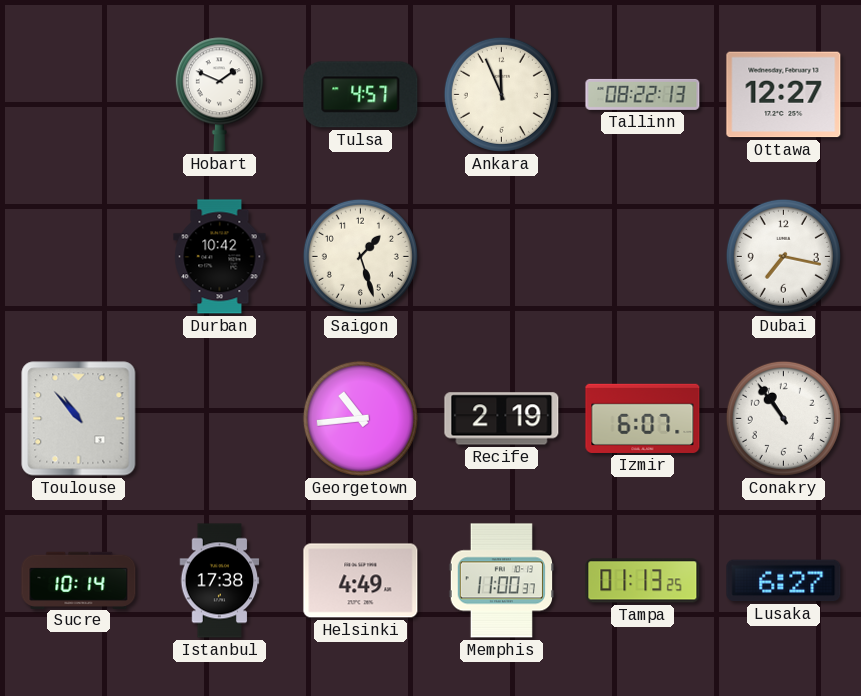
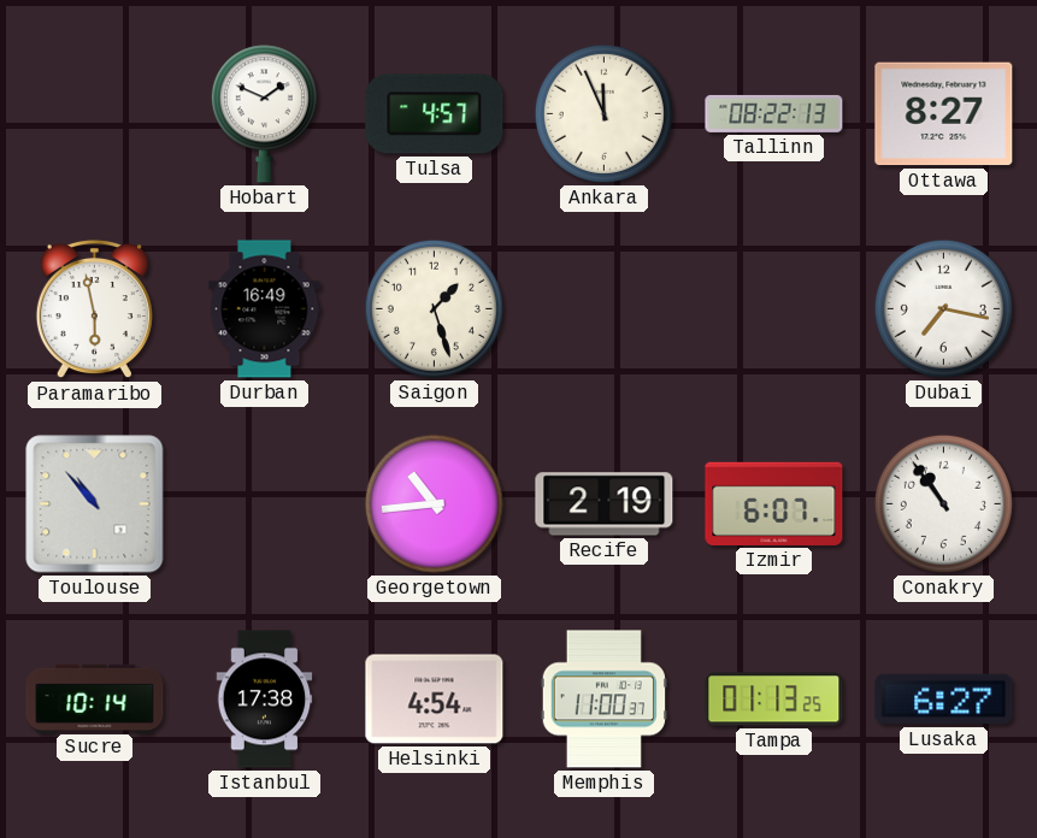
Ottawa: 12:27 -> 8:27 (944, 114)
Paramaribo: none -> 5:58 (94, 309)
Durban: 10:42 -> 16:49 (265, 309)
Helsinki: 4:49 -> 4:54 (435, 700)
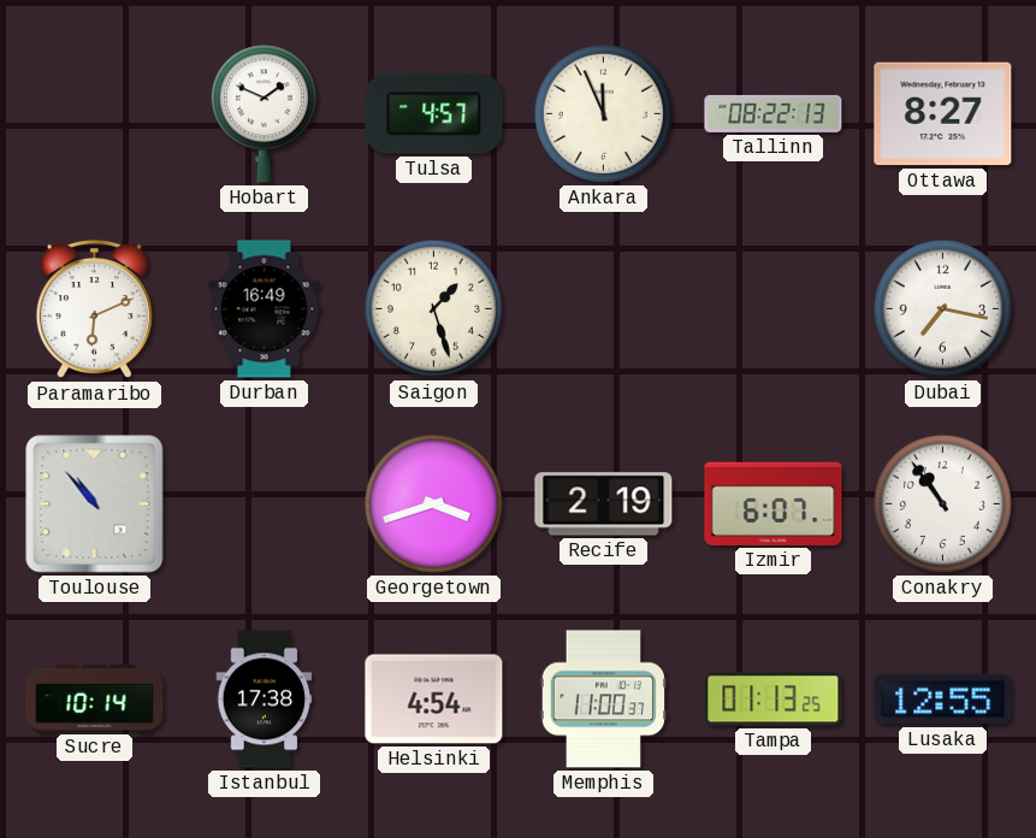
Paramaribo: 5:58 -> 6:11 (94, 309)
Georgetown: 10:44 -> 3:42 (433, 503)
Lusaka: 6:27 -> 12:55 (943, 700)
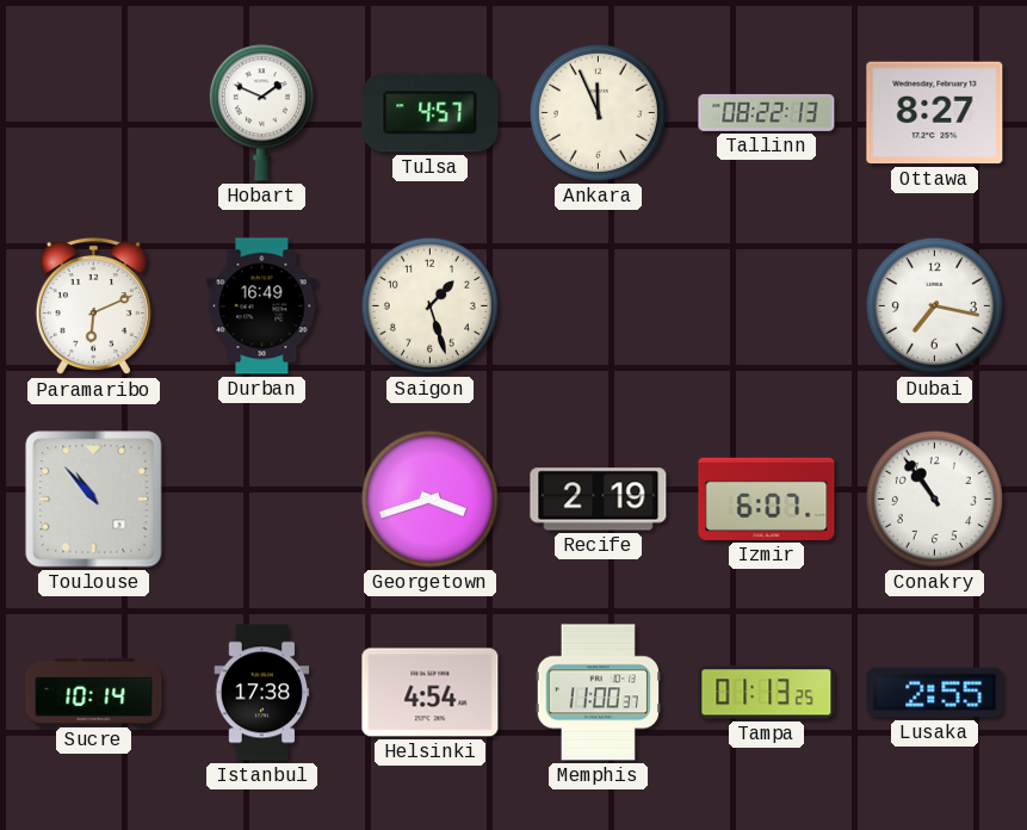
Lusaka: 12:55 -> 2:55 (935, 693)
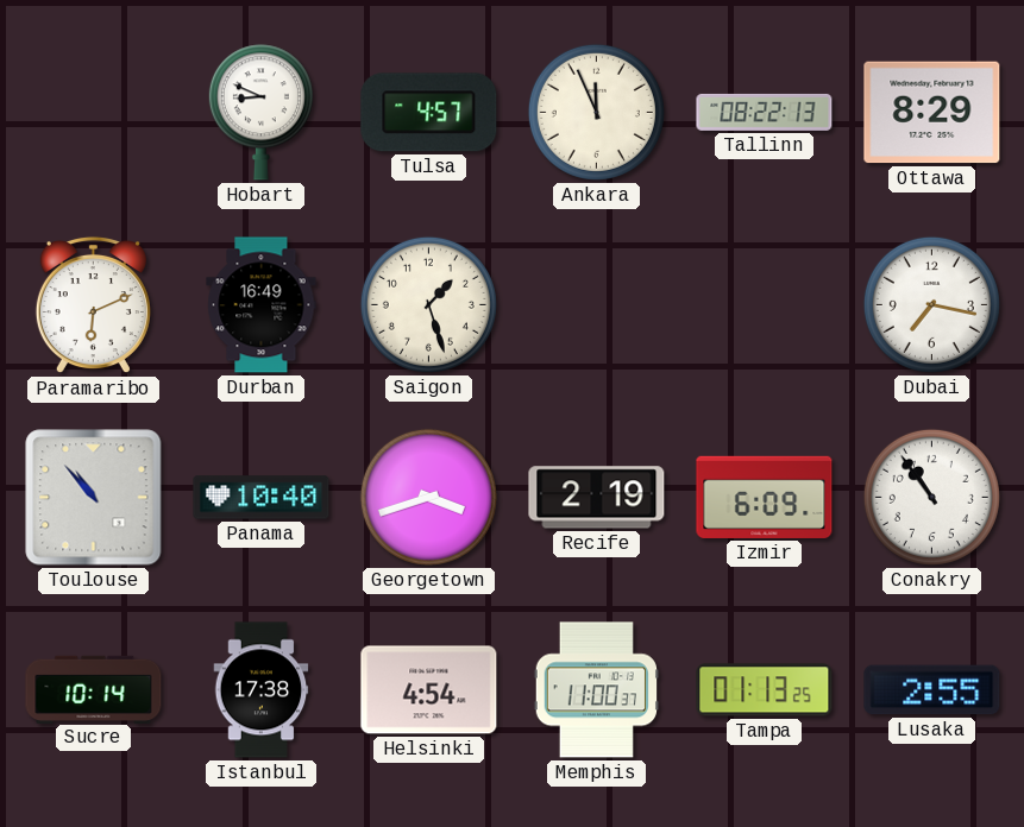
Hobart: 1:49 -> 8:49 (260, 113)
Ottawa: 8:27 -> 8:29 (932, 113)
Panama: none -> 10:40 (262, 498)
Izmir: 6:07 -> 6:09 (765, 497)
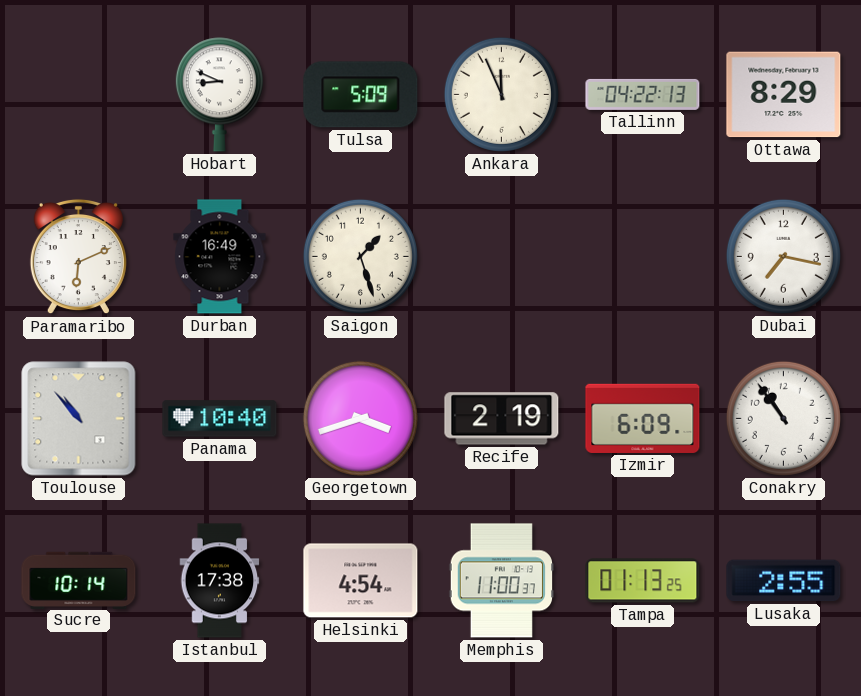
Tulsa: 4:57 -> 5:09 (361, 95)
Tallinn: 08:22 -> 04:22 (643, 94)
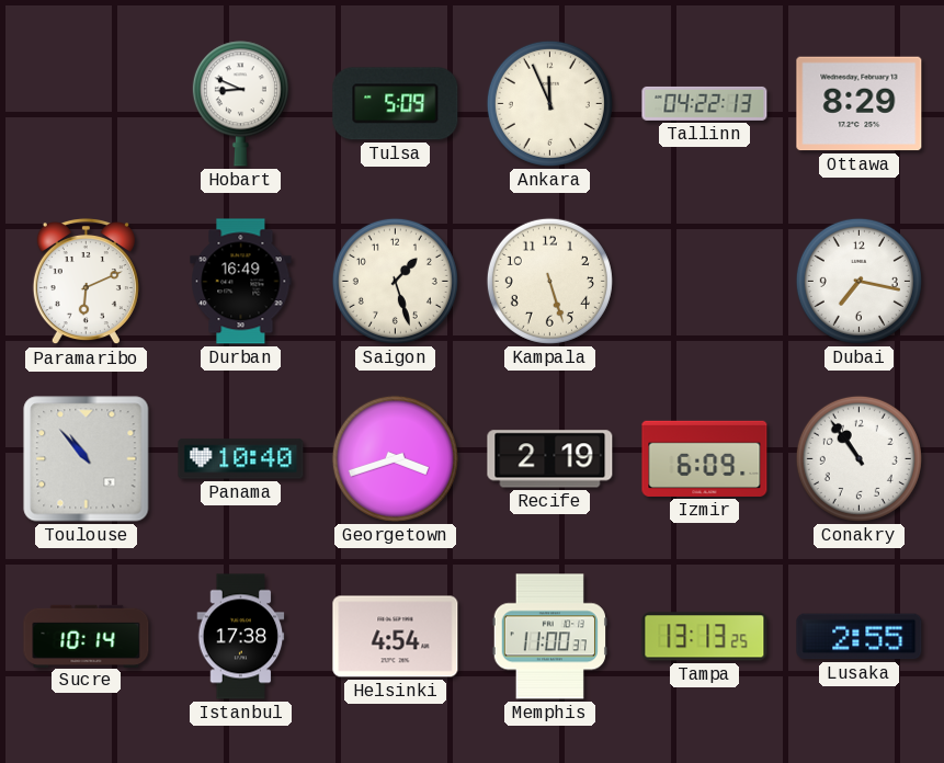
Kampala: none -> 5:27 (549, 281)
Tampa: 01:13 -> 13:13 (705, 637)
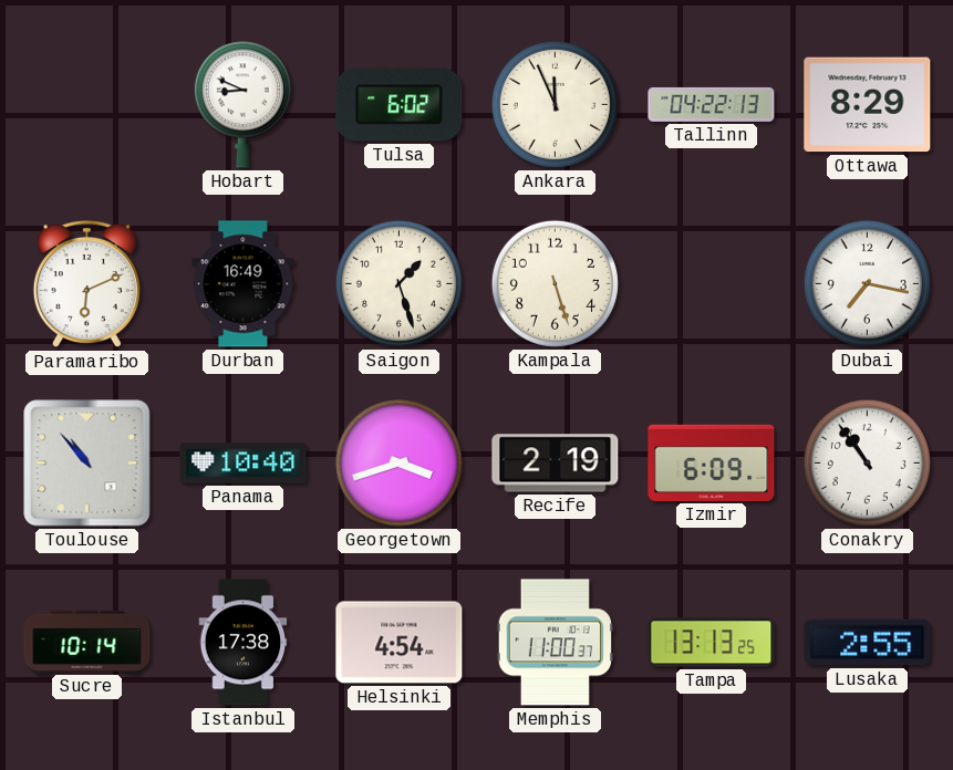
Tulsa: 5:09 -> 6:02 (400, 105)
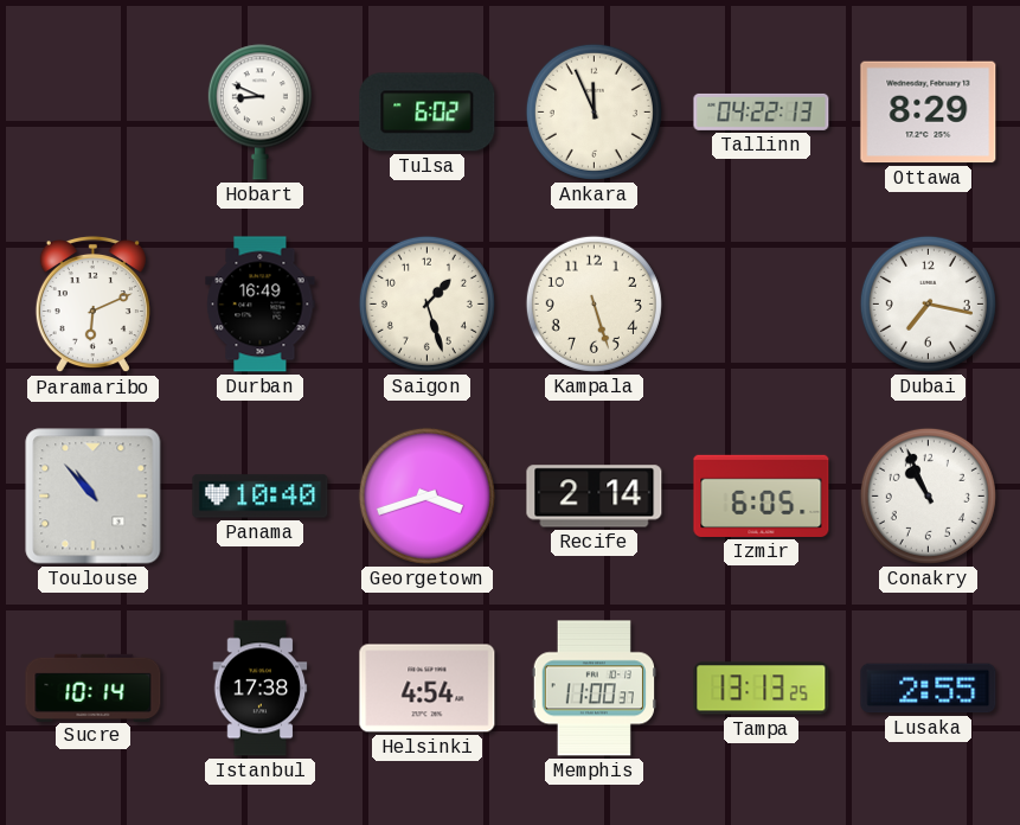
Recife: 2:19 -> 2:14 (595, 497)
Izmir: 6:09 -> 6:05 (762, 495)
Conakry: 10:54 -> 10:56 (928, 495)
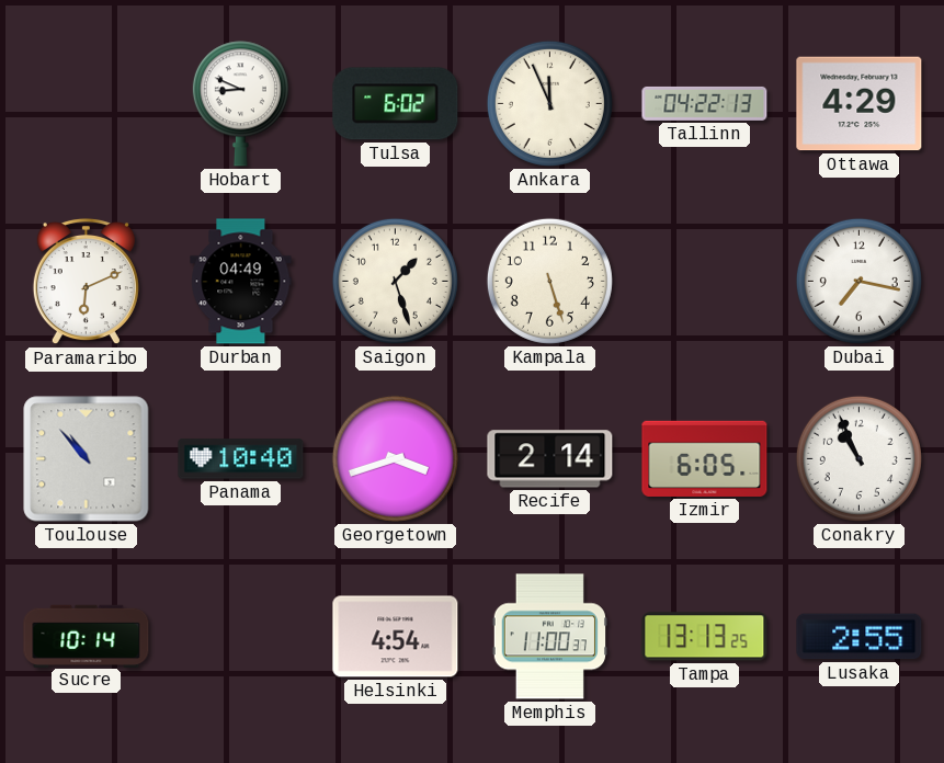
Ottawa: 8:29 -> 4:29 (860, 104)
Durban: 16:49 -> 04:49 (241, 282)
Istanbul: 17:38 -> none (261, 689)
